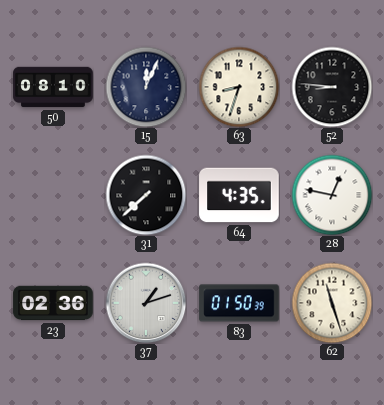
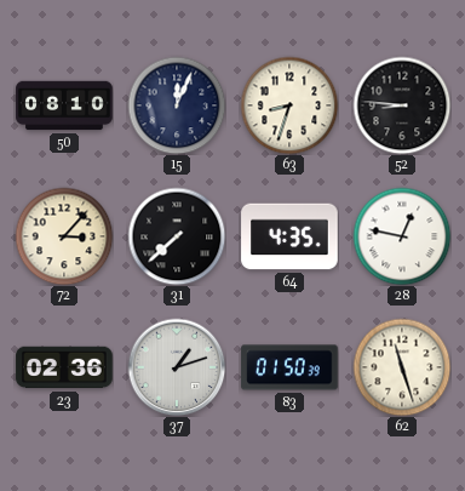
72: none -> 3:07 (64, 236)
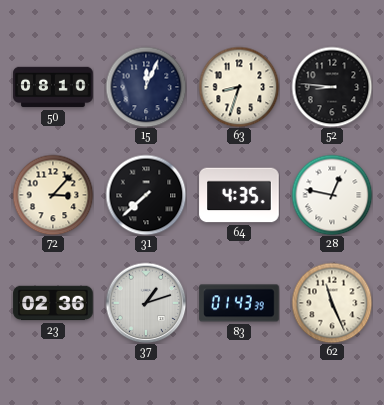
83: 01:50 -> 01:43 (239, 303)
62: 11:27 -> 11:26 (332, 303)
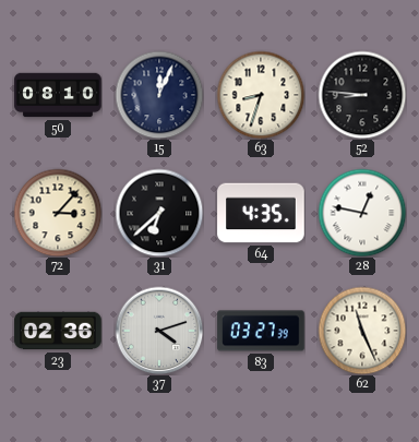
31: 7:38 -> 6:38 (159, 213)
37: 1:12 -> 4:12 (159, 331)
83: 01:43 -> 03:27 (261, 331)
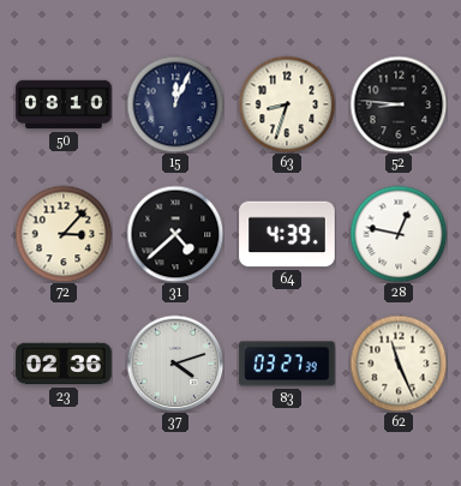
31: 6:38 -> 4:38 (175, 234)
64: 4:35 -> 4:39 (287, 234)
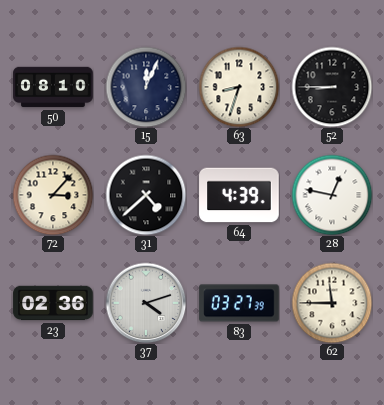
52: 8:46 -> 8:45 (332, 87)
62: 11:26 -> 11:45 (332, 303)
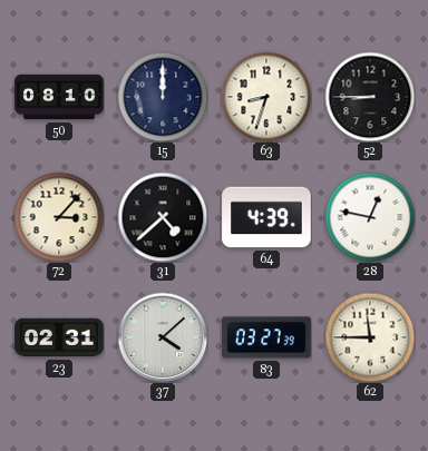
15: 12:04 -> 12:00 (163, 97)
23: 02:36 -> 02:31 (59, 337)
37: 4:12 -> 4:08 (163, 337)
